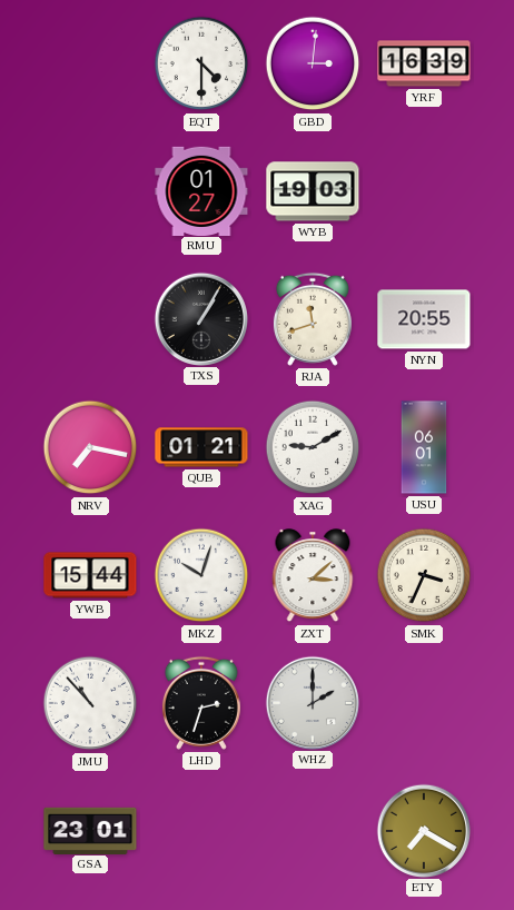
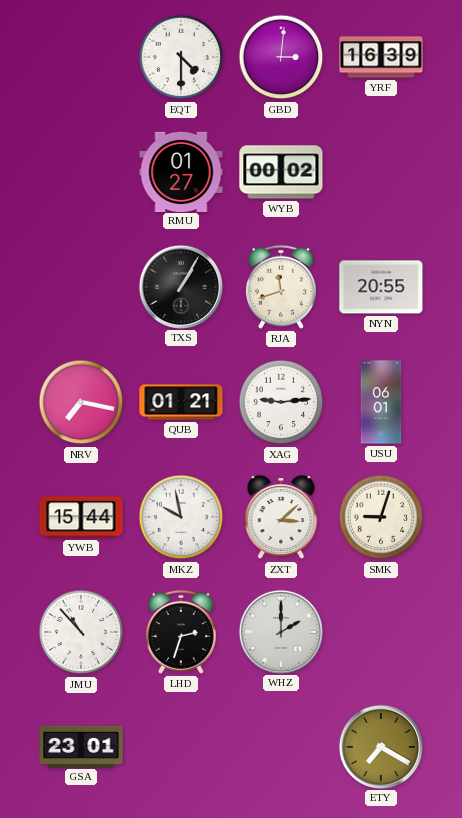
WYB: 19:03 -> 00:02 (281, 172)
XAG: 9:10 -> 9:14 (281, 402)
MKZ: 10:03 -> 9:58 (181, 517)
SMK: 3:34 -> 9:03 (381, 517)
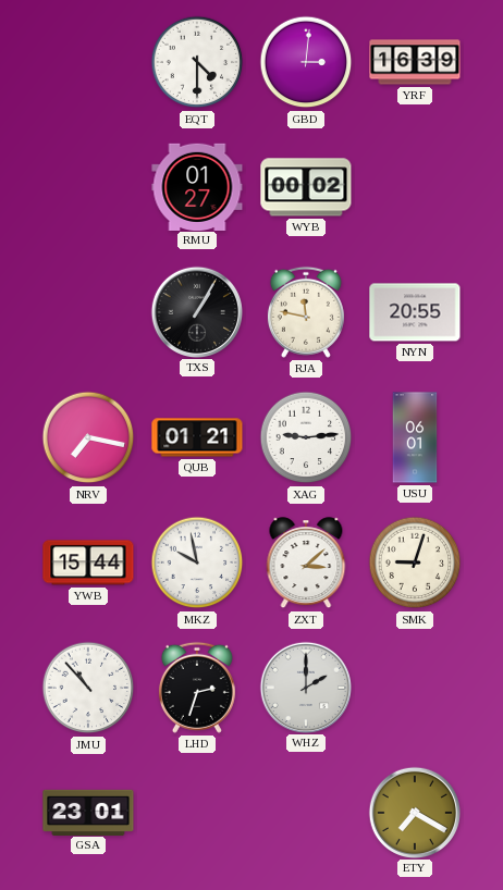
RJA: 11:42 -> 11:47 (306, 312)
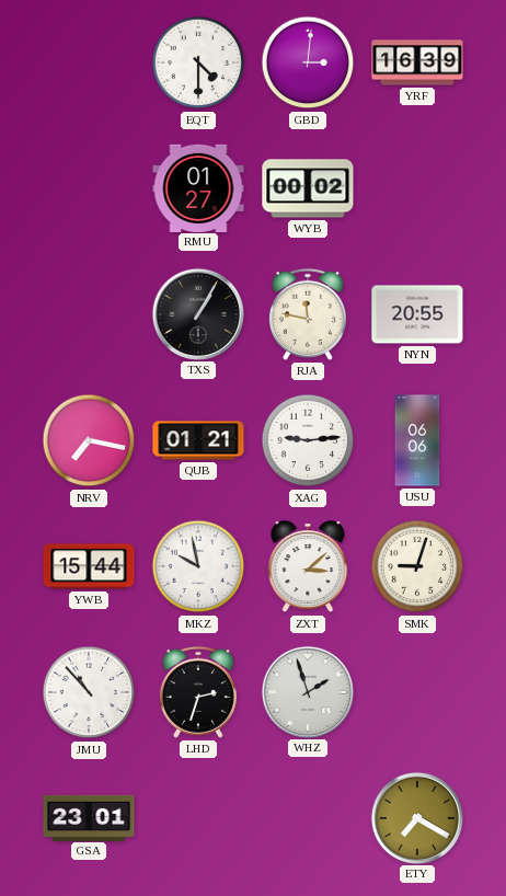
USU: 06:01 -> 06:06 (417, 440)
WHZ: 2:00 -> 1:57 (307, 691)
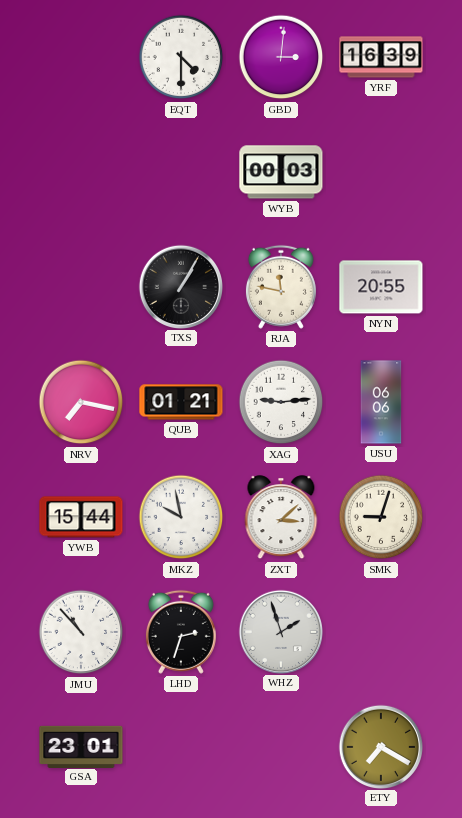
RMU: 01:27 -> none (198, 187)
WYB: 00:02 -> 00:03 (281, 172)
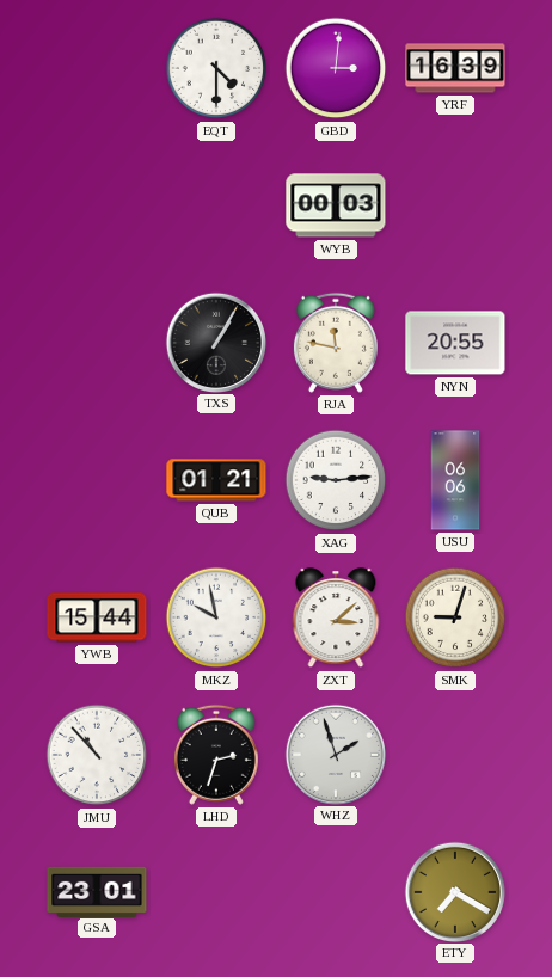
NRV: 7:17 -> none (81, 402)
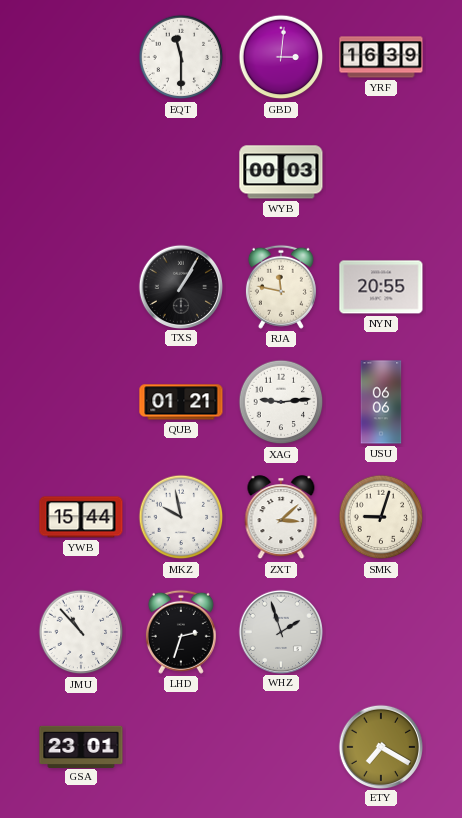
EQT: 4:30 -> 11:30 (181, 57)
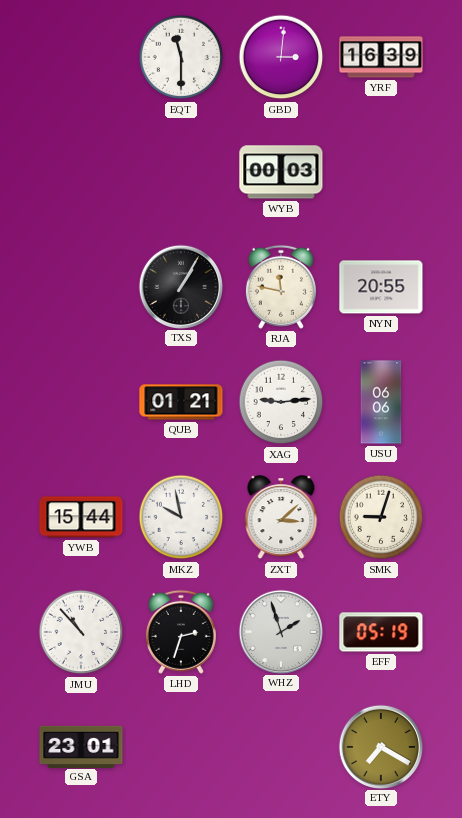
EFF: none -> 05:19 (381, 632)
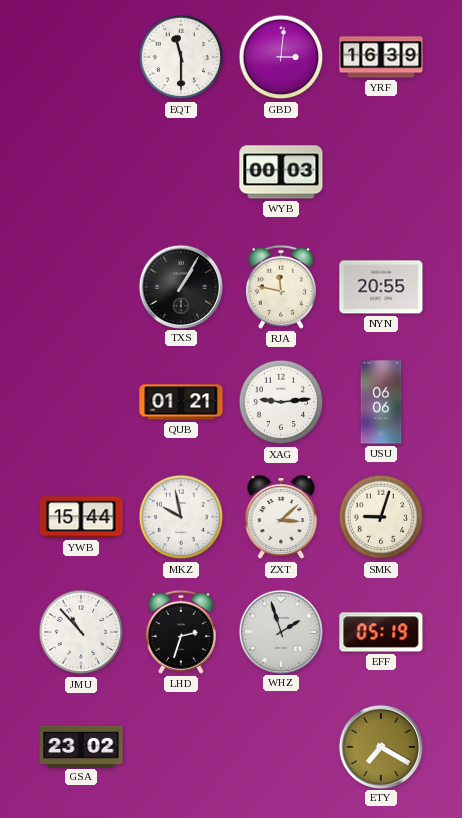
GSA: 23:01 -> 23:02 (81, 746)
